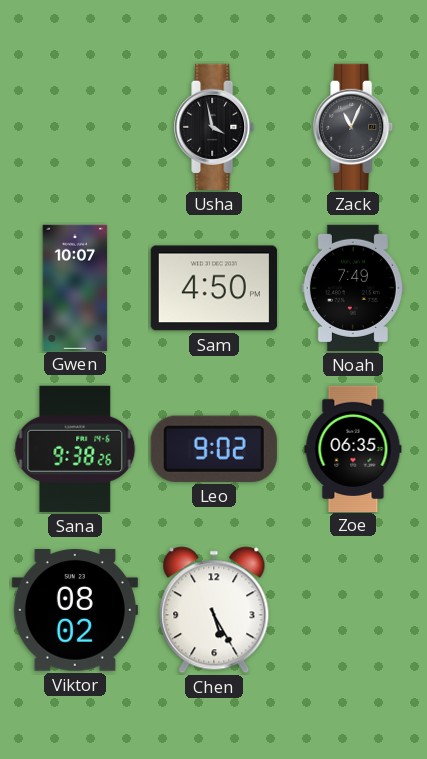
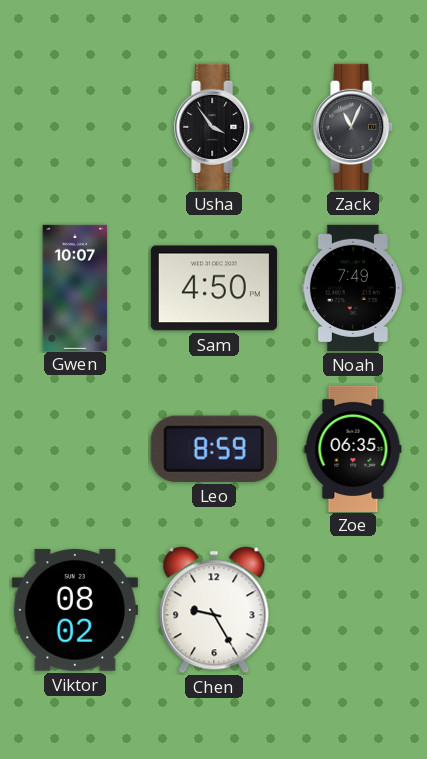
Usha: 3:58 -> 3:54 (215, 127)
Sana: 9:38 -> none (75, 449)
Leo: 9:02 -> 8:59 (214, 449)
Chen: 5:25 -> 9:25 (214, 610)
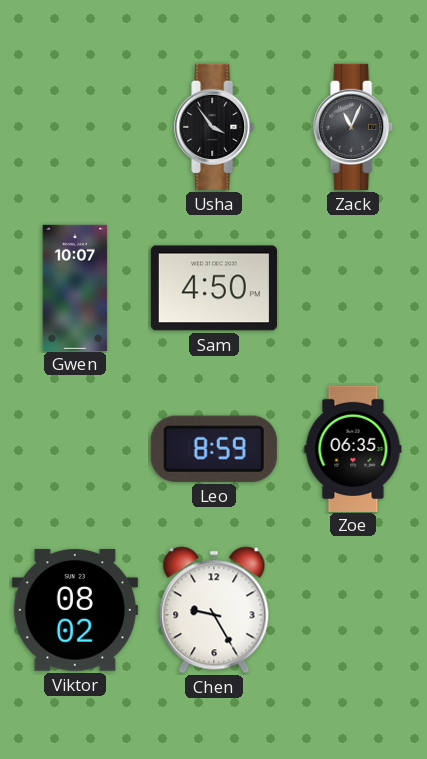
Noah: 7:49 -> none (353, 288)
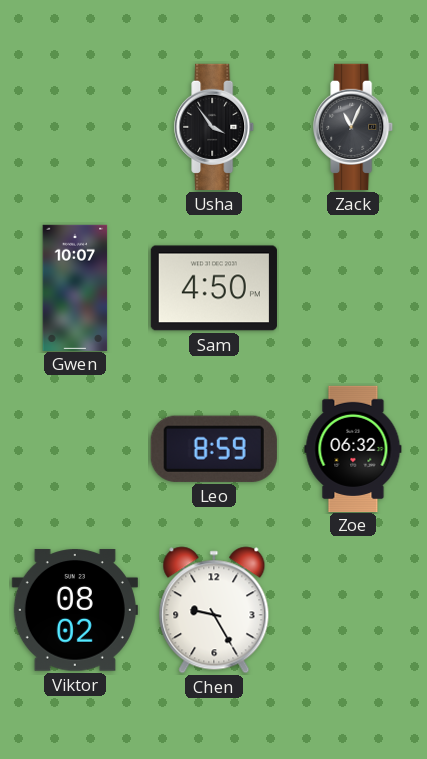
Zoe: 06:35 -> 06:32 (353, 448)
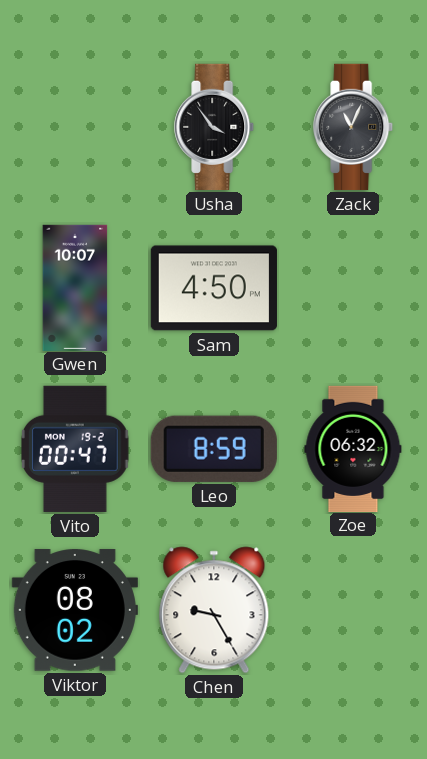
Vito: none -> 00:47 (76, 449)
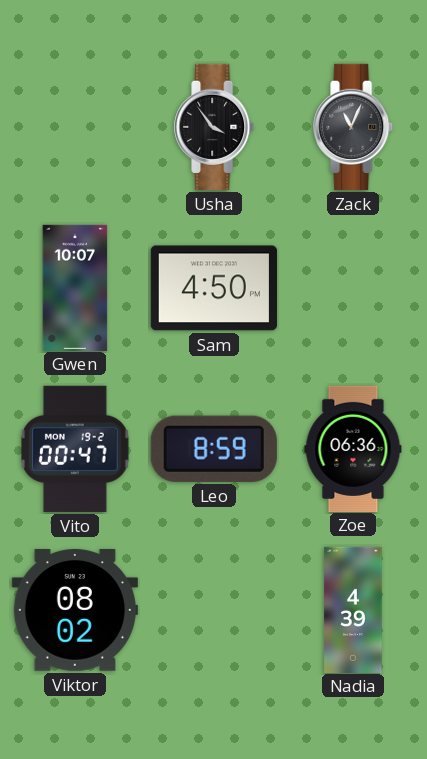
Zoe: 06:32 -> 06:36 (353, 448)
Chen: 9:25 -> none (214, 610)
Nadia: none -> 4:39 (353, 609)
